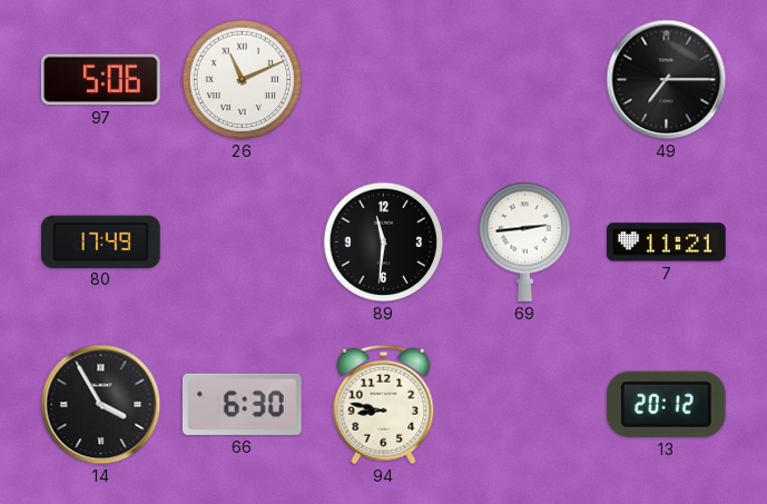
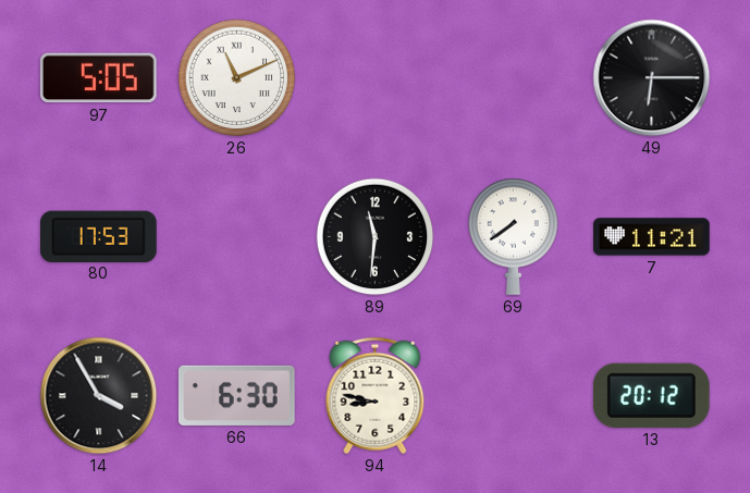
97: 5:06 -> 5:05 (99, 78)
49: 7:15 -> 6:15 (652, 78)
80: 17:49 -> 17:53 (99, 236)
69: 2:44 -> 7:39 (514, 236)
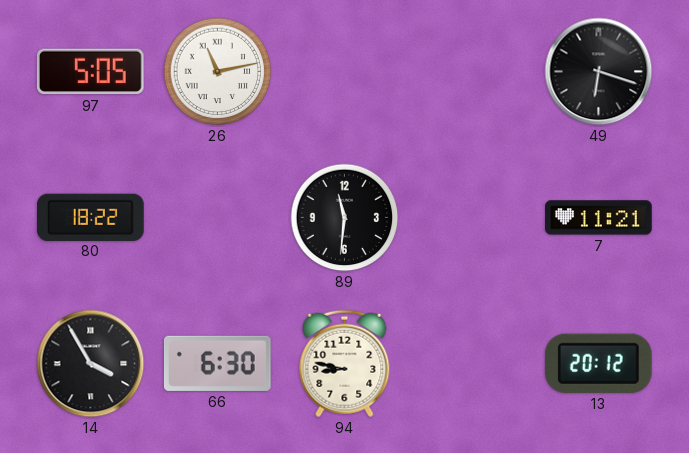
26: 11:11 -> 11:13 (218, 72)
49: 6:15 -> 6:18 (599, 72)
80: 17:53 -> 18:22 (91, 217)
69: 7:39 -> none (514, 236)
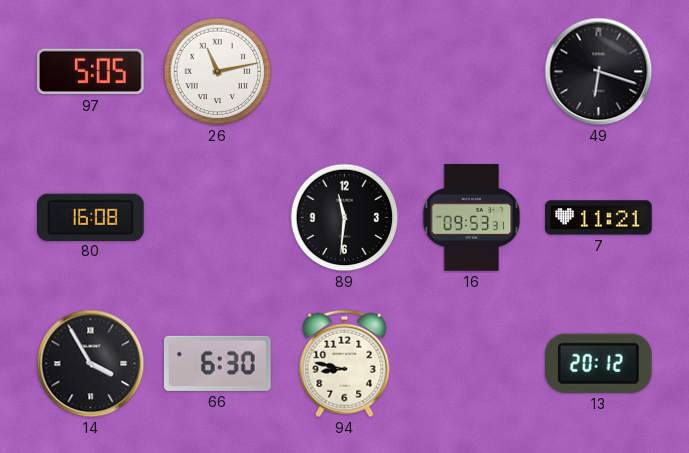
80: 18:22 -> 16:08 (91, 217)
16: none -> 09:53 (472, 218)
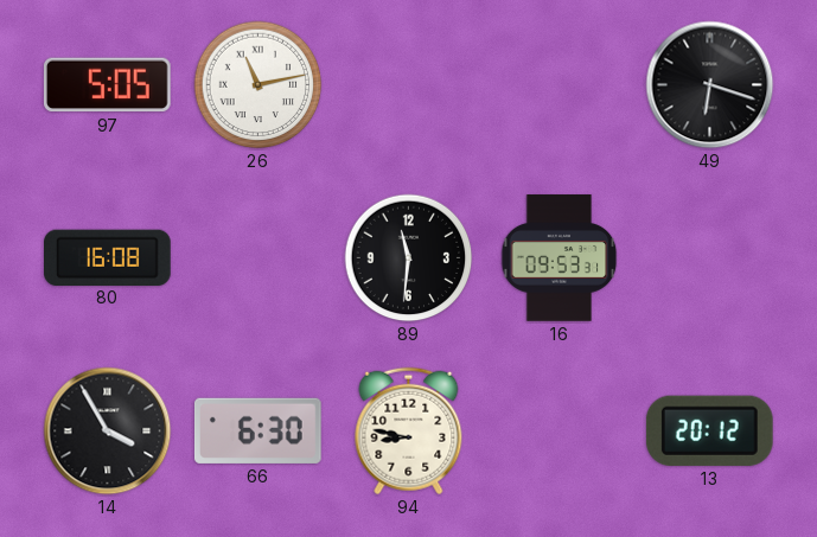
7: 11:21 -> none (599, 218)
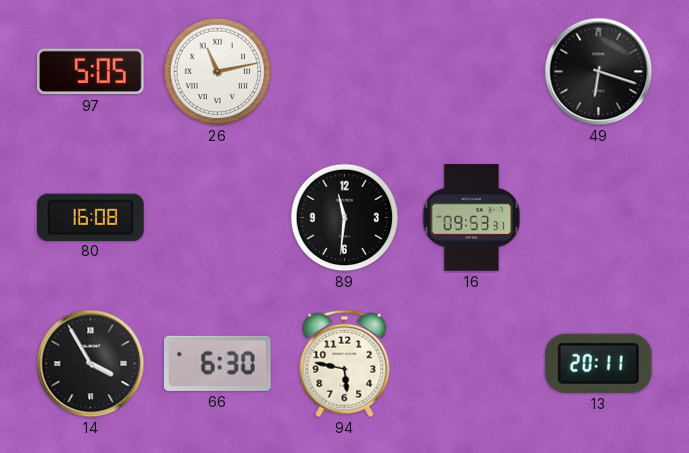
94: 8:47 -> 5:47 (345, 364)
13: 20:12 -> 20:11 (598, 363)
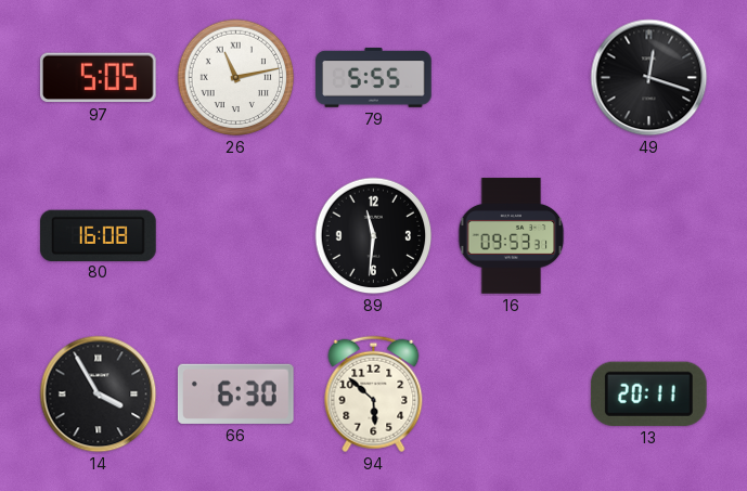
79: none -> 5:55 (374, 77)
49: 6:18 -> 12:18 (649, 78)
94: 5:47 -> 5:52 (374, 395)
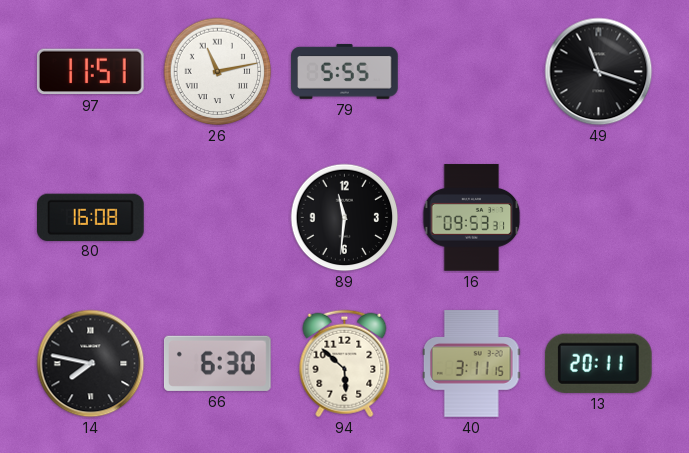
97: 5:05 -> 11:51 (91, 72)
49: 12:18 -> 11:18 (599, 72)
14: 3:55 -> 7:47 (91, 364)
40: none -> 3:11 (472, 364)
